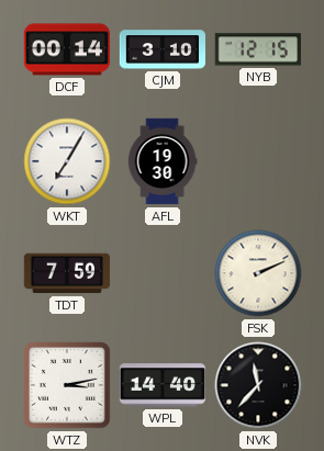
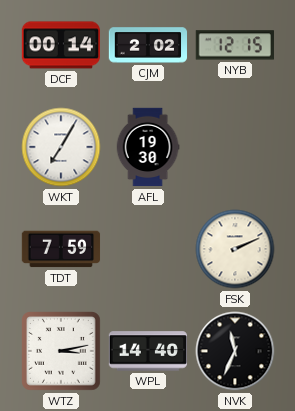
CJM: 3:10 -> 2:02 (148, 45)
NVK: 11:37 -> 11:34 (235, 351)
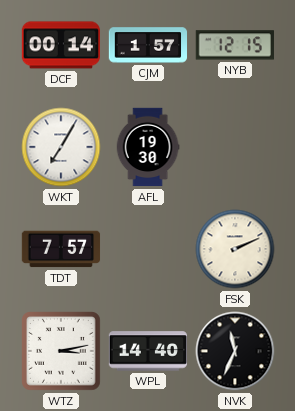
CJM: 2:02 -> 1:57 (148, 45)
TDT: 7:59 -> 7:57 (61, 249)
